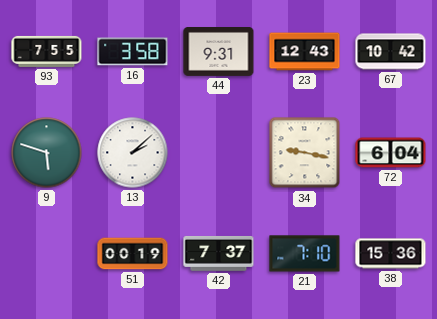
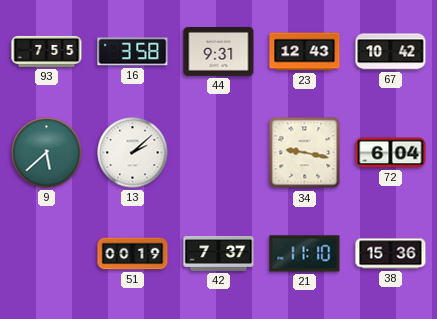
9: 5:48 -> 5:38 (47, 153)
21: 7:10 -> 11:10 (305, 254)
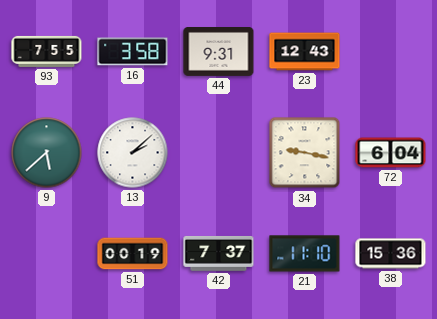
67: 10:42 -> none (391, 52)
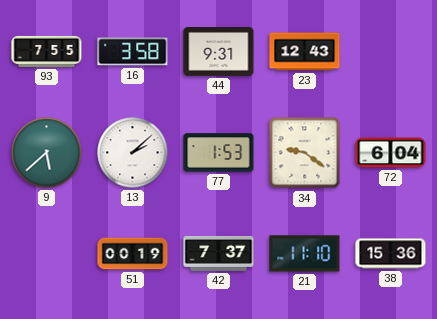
77: none -> 1:53 (219, 153)
34: 9:17 -> 9:21 (305, 153)
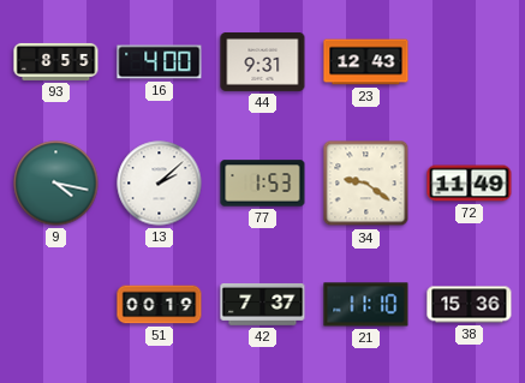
93: 7:55 -> 8:55 (56, 61)
16: 3:58 -> 4:00 (160, 62)
9: 5:38 -> 4:17 (56, 184)
72: 6:04 -> 11:49 (470, 184)
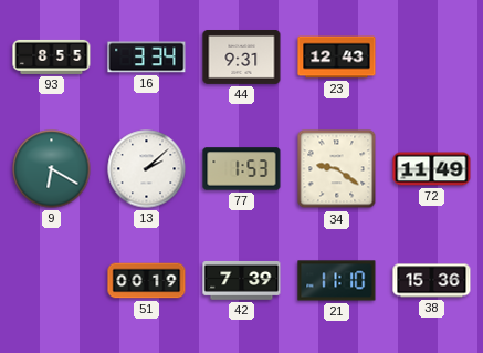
16: 4:00 -> 3:34 (147, 58)
9: 4:17 -> 6:20 (52, 169)
42: 7:37 -> 7:39 (242, 280)
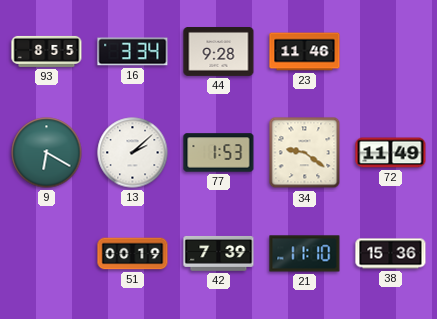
44: 9:31 -> 9:28 (219, 52)
23: 12:43 -> 11:46 (305, 52)
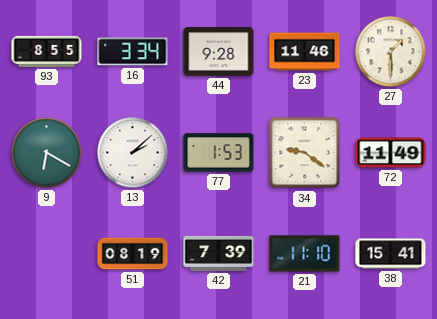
27: none -> 1:30 (391, 52)
51: 00:19 -> 08:19 (133, 254)
38: 15:36 -> 15:41 (391, 254)
